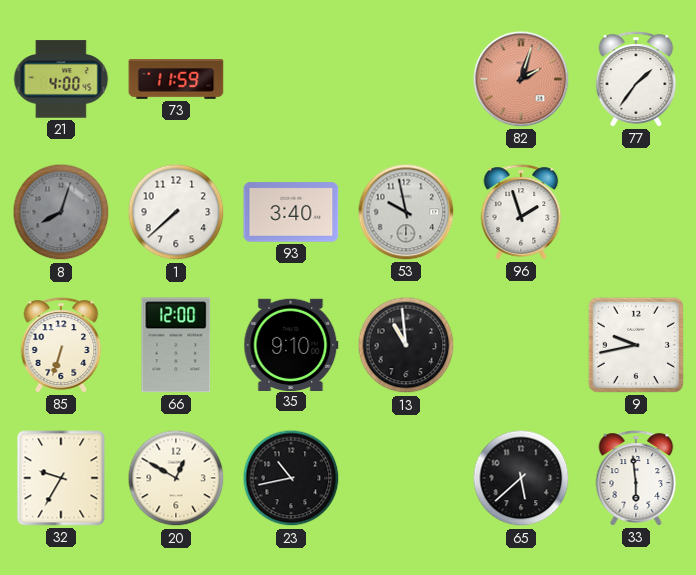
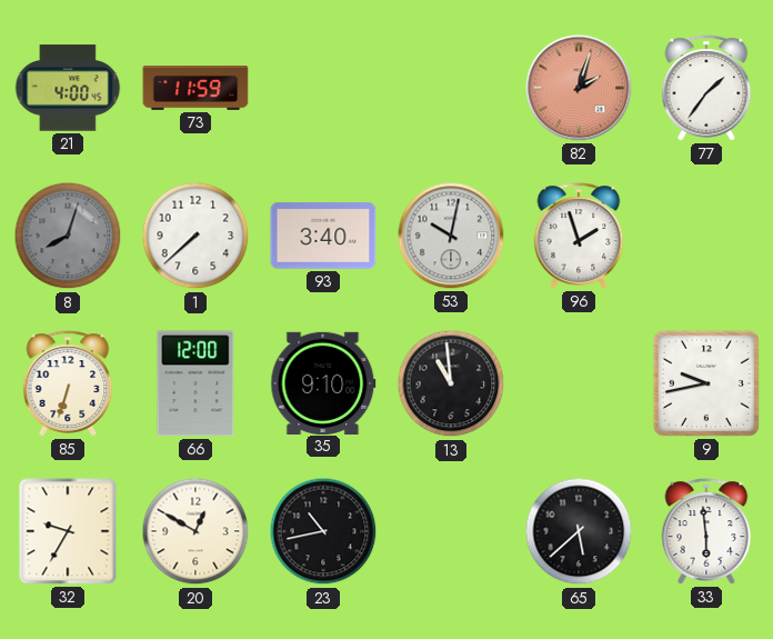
53: 9:58 -> 10:02 (451, 236)
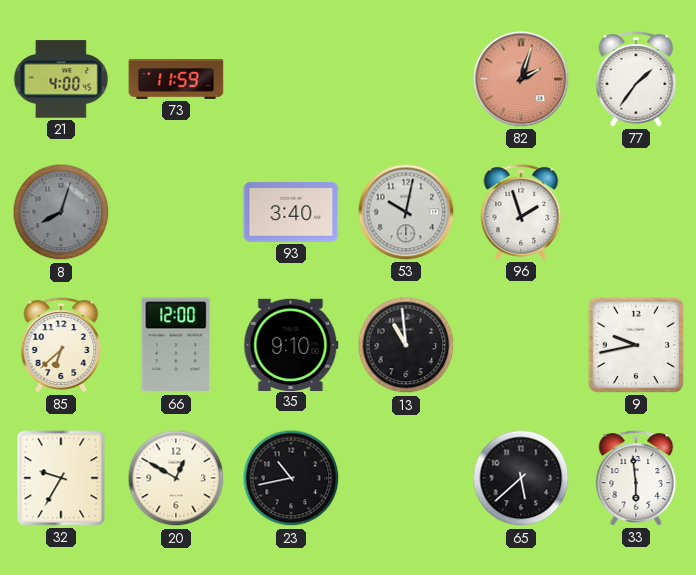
1: 7:38 -> none (195, 236)
85: 6:33 -> 6:38 (61, 345)
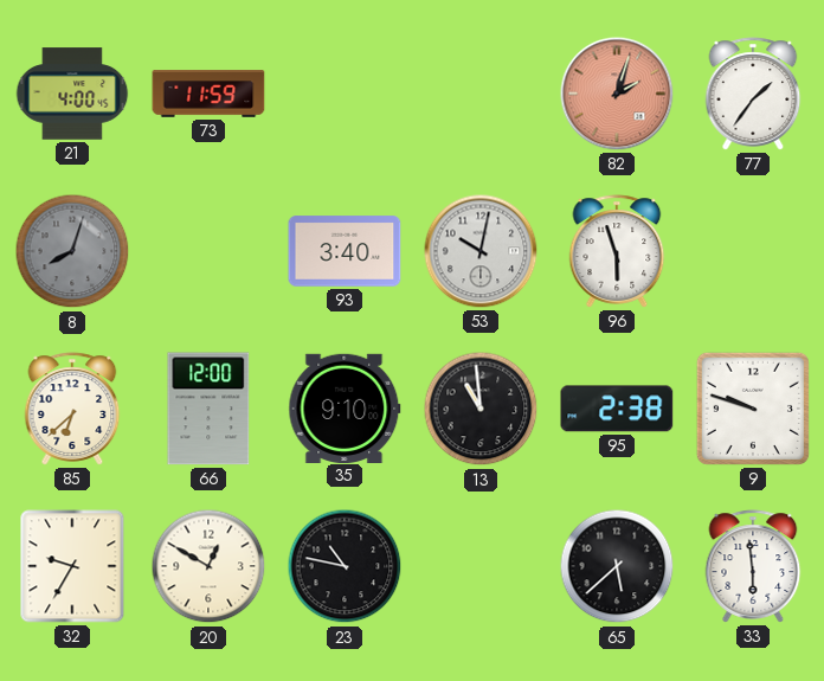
96: 1:57 -> 5:57 (617, 251)
95: none -> 2:38 (617, 409)
9: 9:43 -> 9:48 (753, 409)
23: 10:43 -> 10:47 (345, 566)
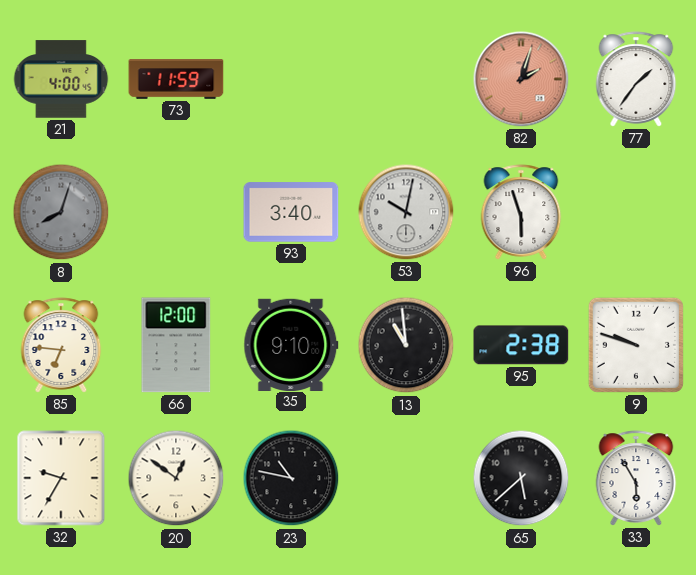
85: 6:38 -> 6:46 (61, 345)
20: 12:50 -> 12:51 (176, 478)
33: 5:59 -> 5:55 (636, 478)
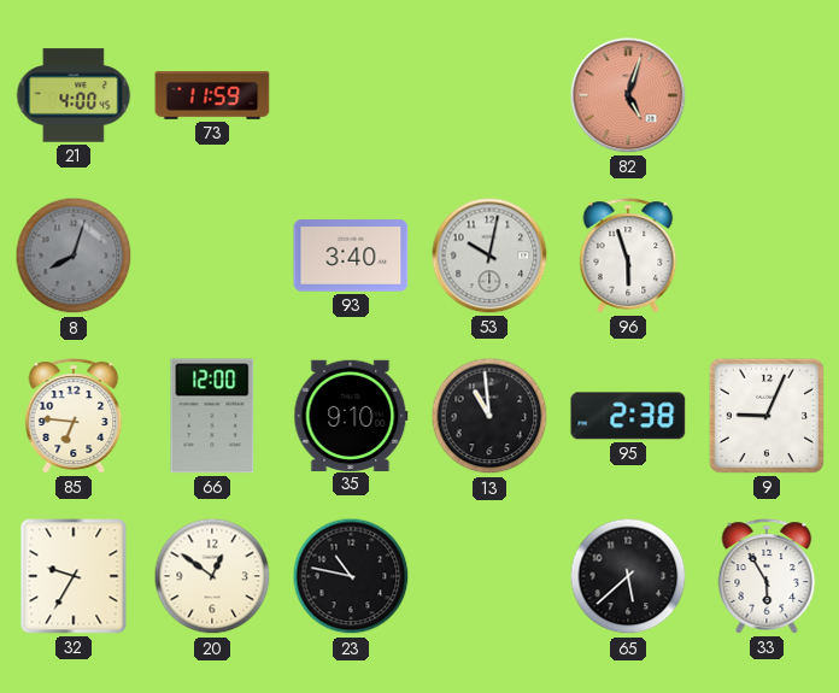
82: 2:03 -> 5:03 (628, 95)
77: 1:36 -> none (636, 79)
9: 9:48 -> 9:04 (767, 416)
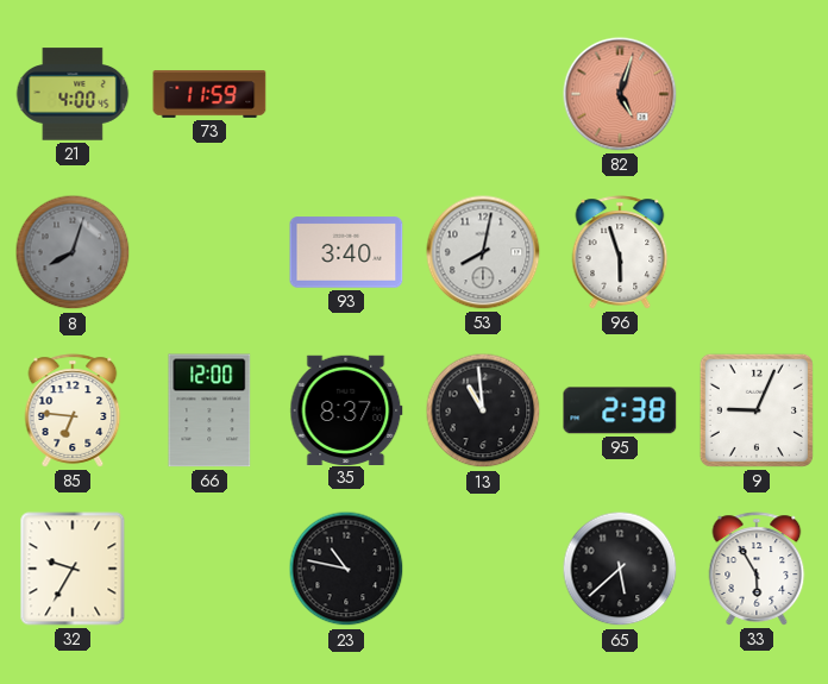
53: 10:02 -> 8:02 (483, 252)
35: 9:10 -> 8:37 (346, 409)
20: 12:51 -> none (212, 576)
